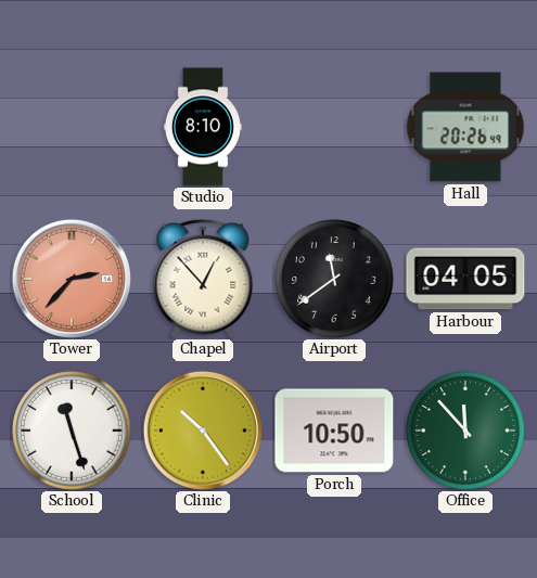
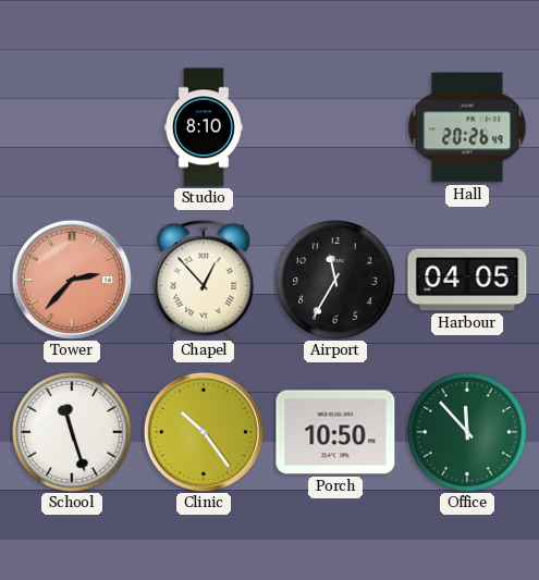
Airport: 11:39 -> 11:35 (335, 280)
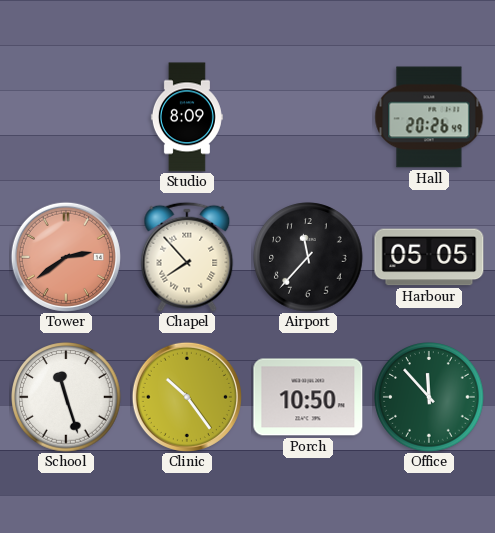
Studio: 8:10 -> 8:09 (187, 117)
Tower: 2:37 -> 2:39 (66, 257)
Chapel: 12:53 -> 7:53 (187, 257)
Airport: 11:35 -> 11:37 (308, 257)
Harbour: 04:05 -> 05:05 (429, 257)
